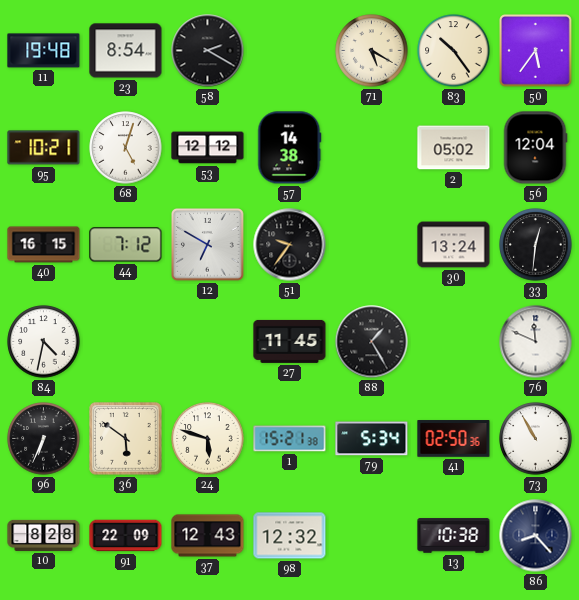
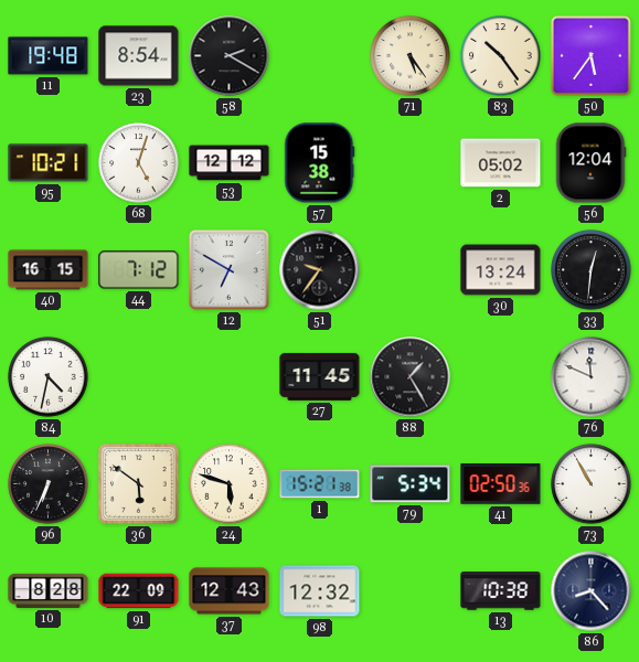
71: 5:20 -> 5:24 (411, 56)
57: 14:38 -> 15:38 (320, 163)
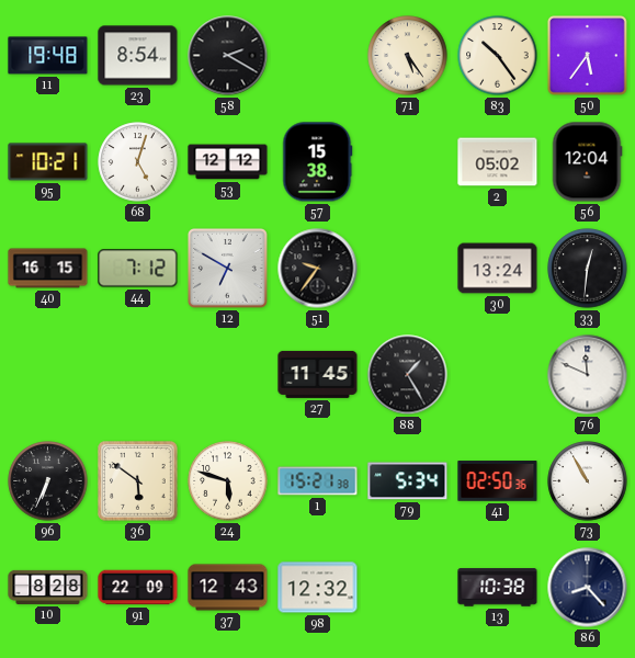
84: 4:32 -> none (49, 377)
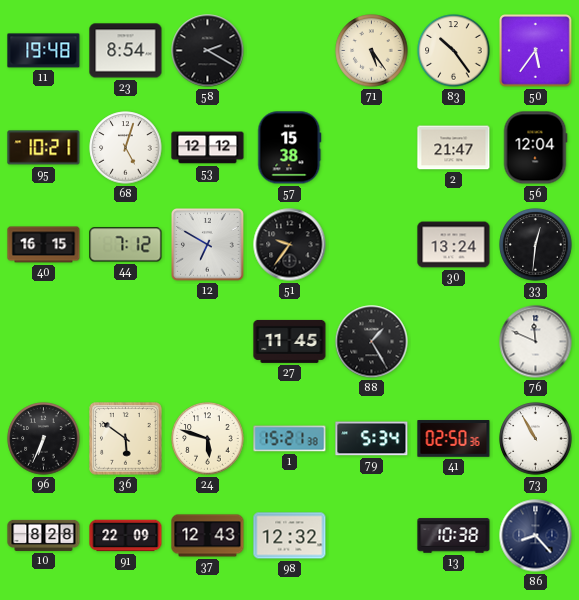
2: 05:02 -> 21:47 (454, 148)
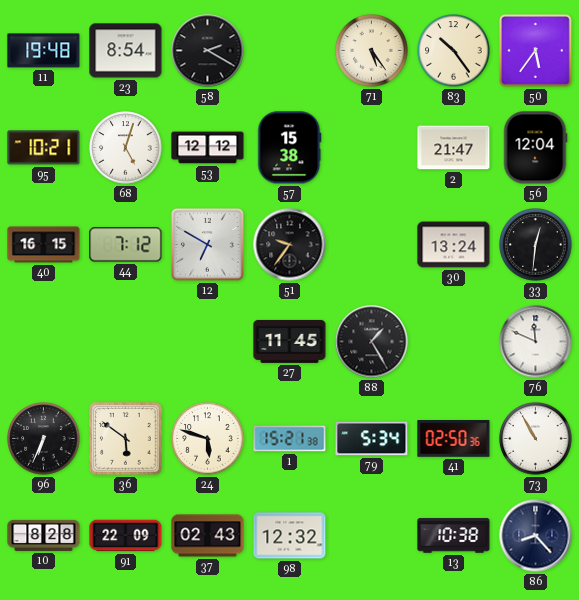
37: 12:43 -> 02:43 (208, 536)
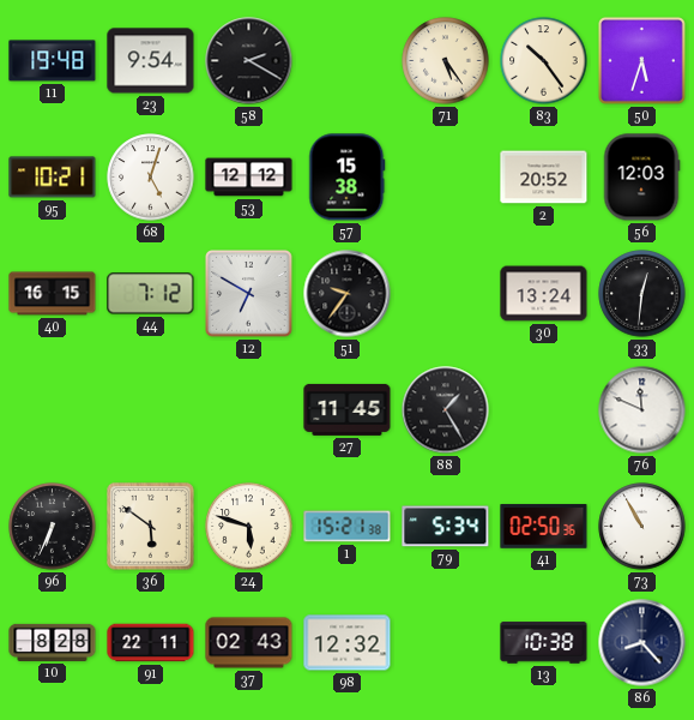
23: 8:54 -> 9:54 (151, 61)
50: 5:36 -> 5:33 (642, 61)
2: 21:47 -> 20:52 (544, 178)
56: 12:04 -> 12:03 (641, 178)
91: 22:09 -> 22:11 (151, 643)
